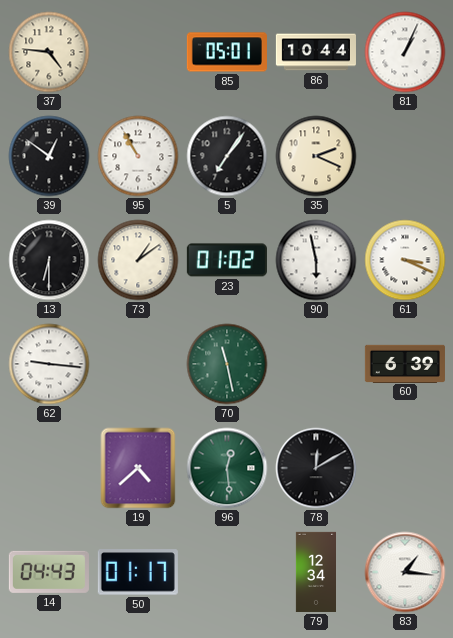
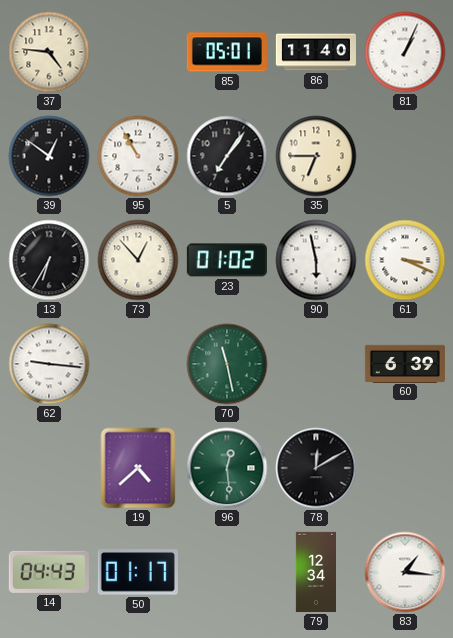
86: 10:44 -> 11:40 (316, 52)
35: 2:19 -> 6:45 (316, 156)
13: 6:30 -> 6:35 (49, 260)
73: 1:09 -> 12:53 (138, 260)
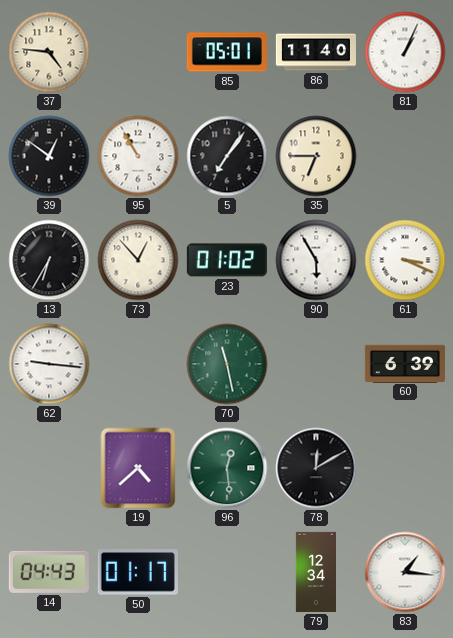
90: 5:58 -> 5:55 (316, 260)
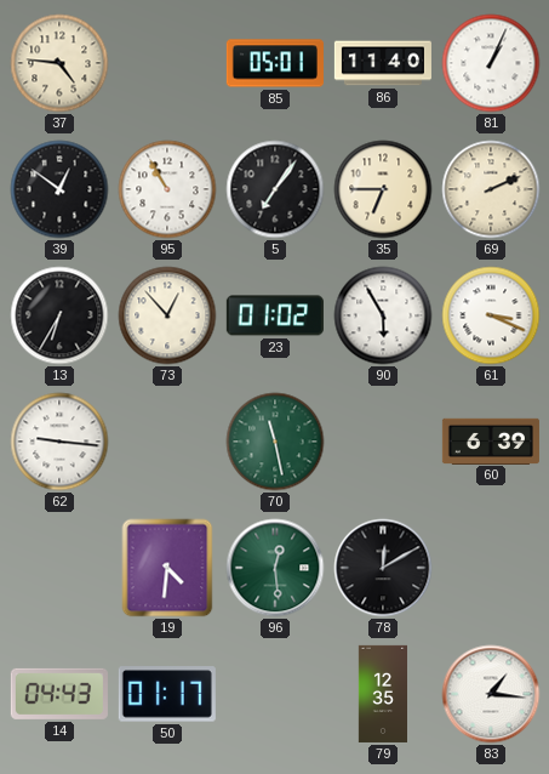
69: none -> 2:11 (491, 189)
19: 4:38 -> 4:31 (167, 568)
79: 12:34 -> 12:35 (382, 694)
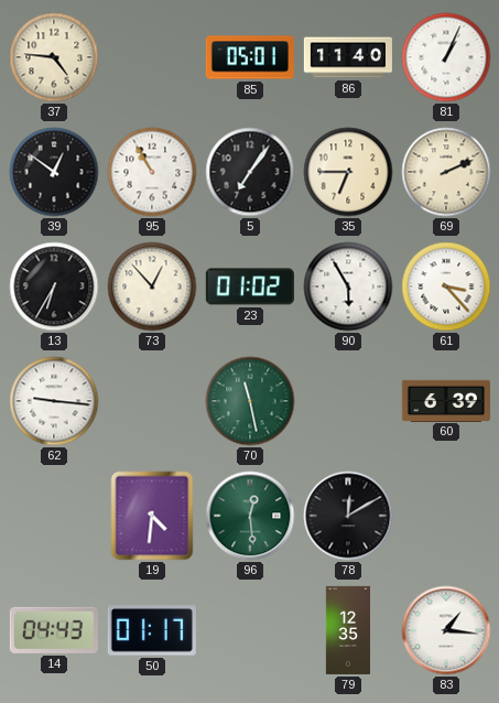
61: 3:19 -> 3:23 (446, 286)
